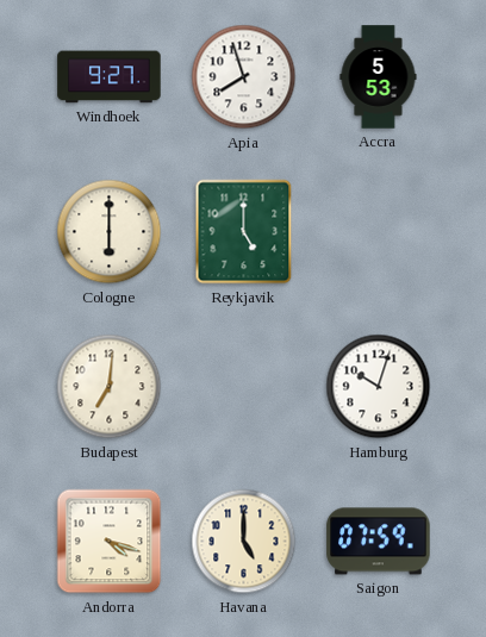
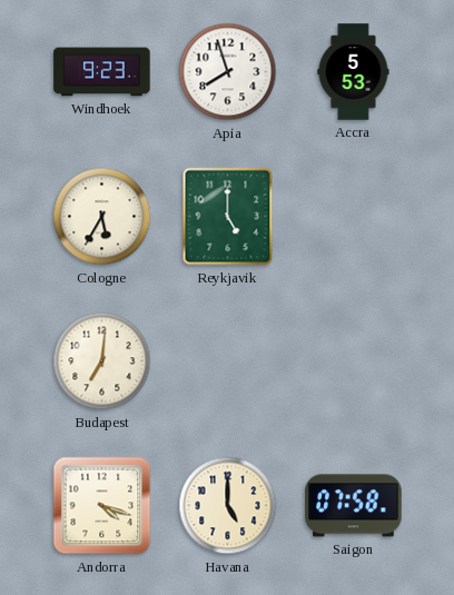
Windhoek: 9:27 -> 9:23 (102, 72)
Cologne: 6:00 -> 5:35 (102, 217)
Hamburg: 10:03 -> none (379, 387)
Saigon: 07:59 -> 07:58 (354, 506)
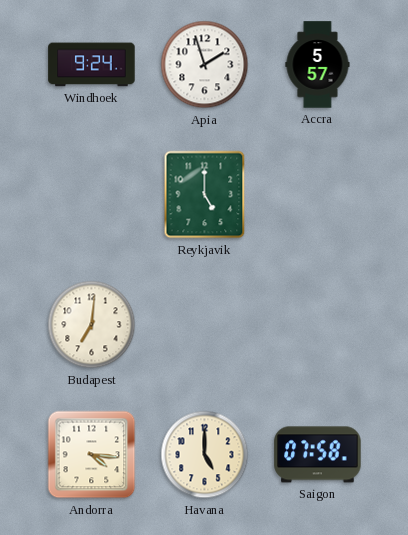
Windhoek: 9:23 -> 9:24 (92, 65)
Apia: 7:57 -> 1:57 (205, 65)
Accra: 5:53 -> 5:57 (318, 65)
Cologne: 5:35 -> none (102, 217)
Andorra: 4:18 -> 4:16 (92, 455)
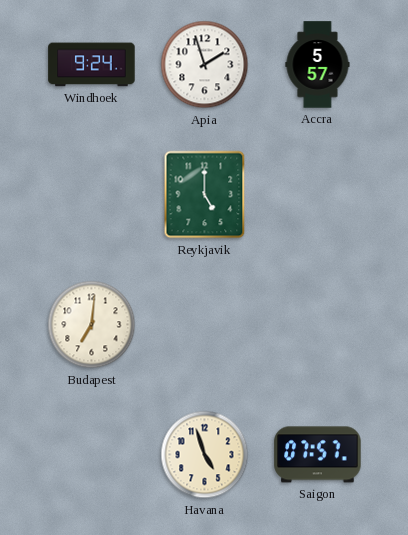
Andorra: 4:16 -> none (92, 455)
Havana: 5:00 -> 4:57 (205, 455)
Saigon: 07:58 -> 07:57 (318, 455)
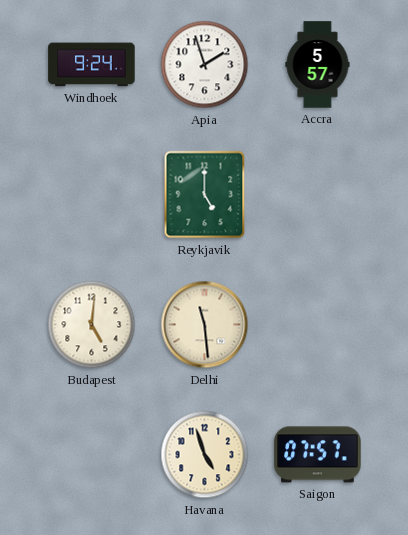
Budapest: 7:01 -> 5:01 (92, 325)
Delhi: none -> 11:29 (205, 325)
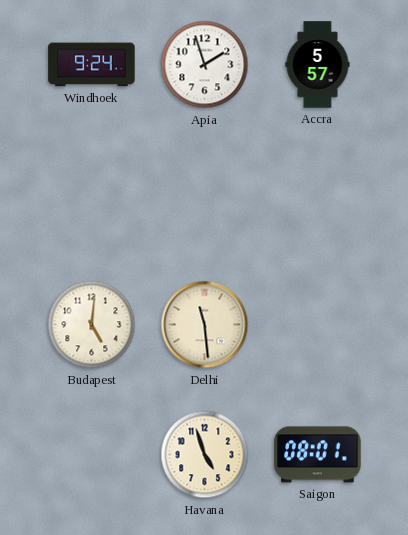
Reykjavik: 5:00 -> none (205, 195)
Saigon: 07:57 -> 08:01 (318, 455)
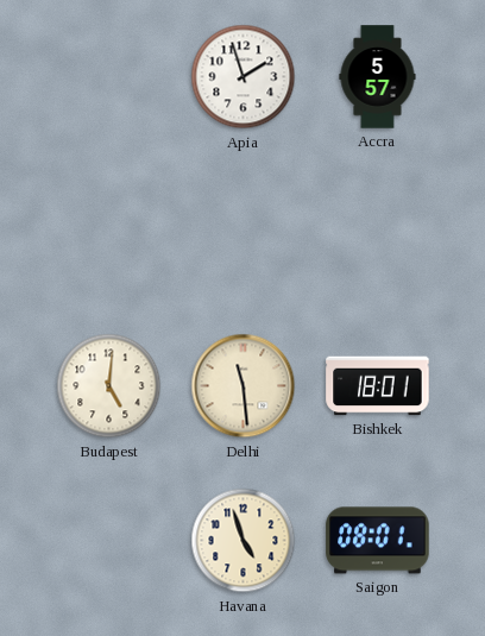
Windhoek: 9:24 -> none (92, 65)
Bishkek: none -> 18:01 (378, 386)
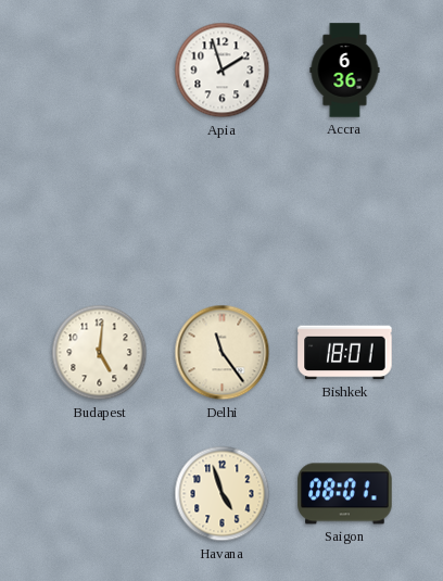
Accra: 5:57 -> 6:36 (345, 71)
Delhi: 11:29 -> 11:24 (223, 353)
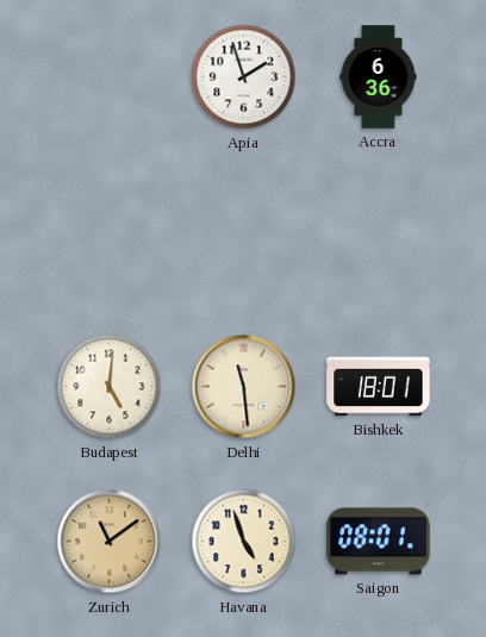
Delhi: 11:24 -> 11:29 (244, 387)
Zurich: none -> 11:09 (110, 542)
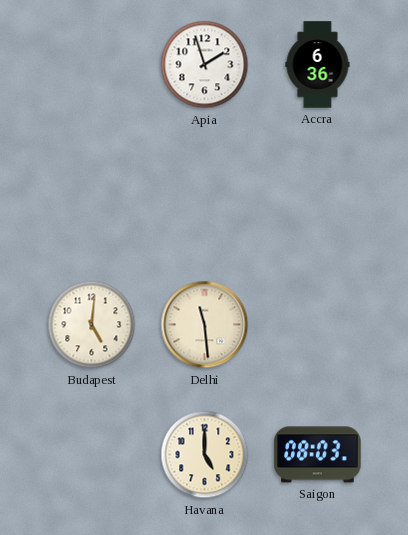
Bishkek: 18:01 -> none (379, 387)
Zurich: 11:09 -> none (110, 542)
Havana: 4:57 -> 5:00 (205, 455)
Saigon: 08:01 -> 08:03 (318, 455)
